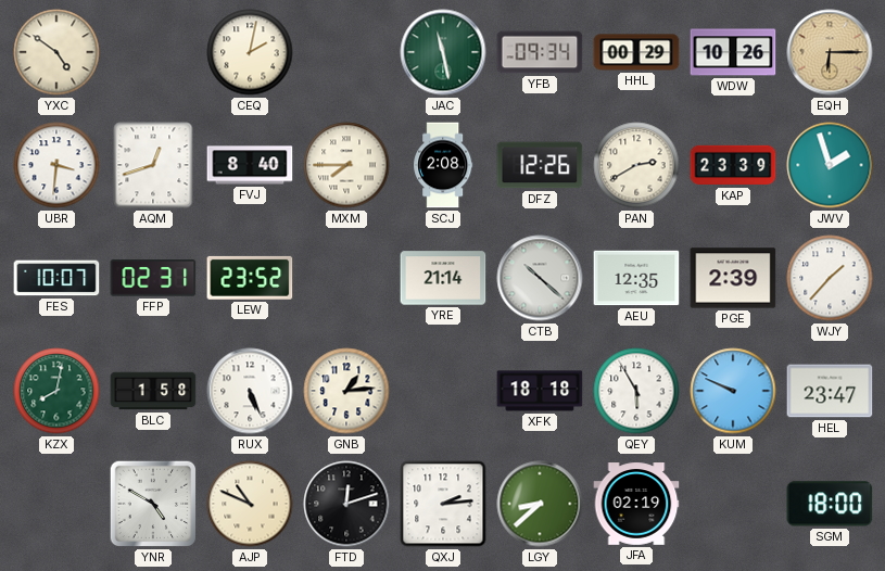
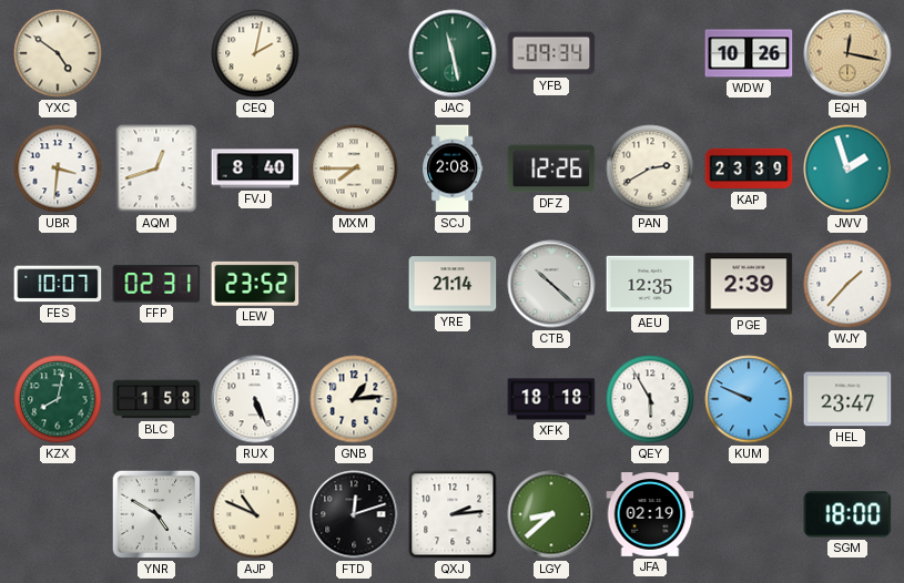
HHL: 00:29 -> none (636, 52)
EQH: 6:15 -> 12:17 (847, 53)
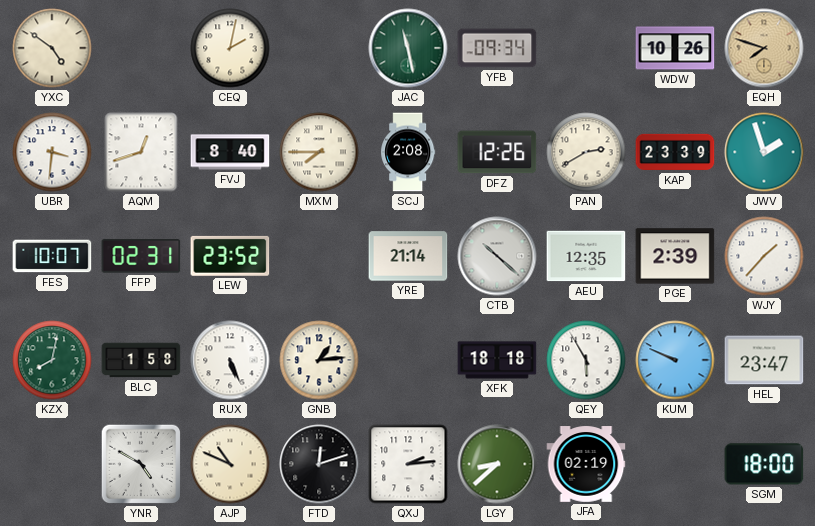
EQH: 12:17 -> 7:48 (764, 48)
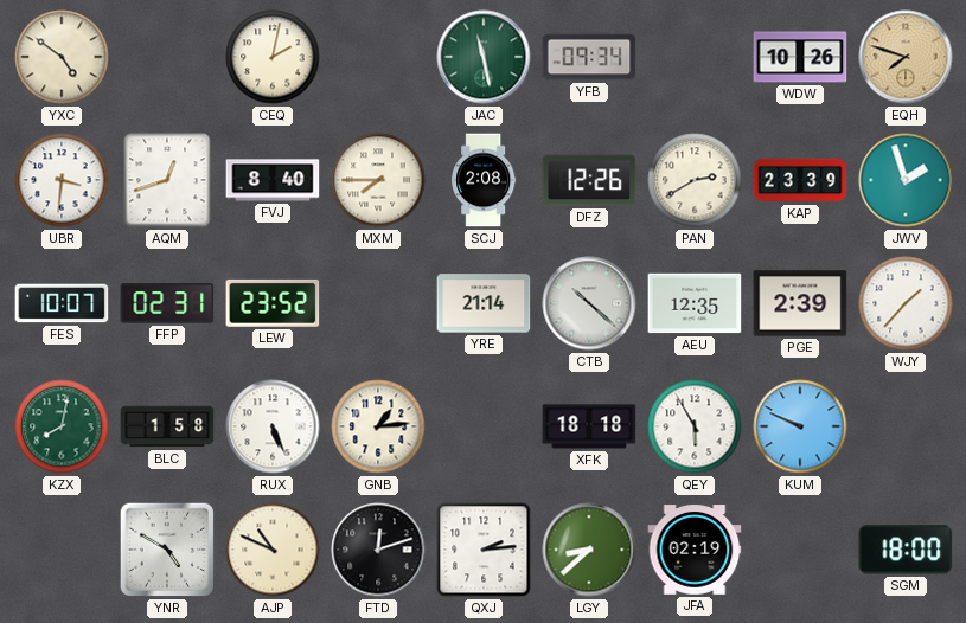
HEL: 23:47 -> none (764, 360)
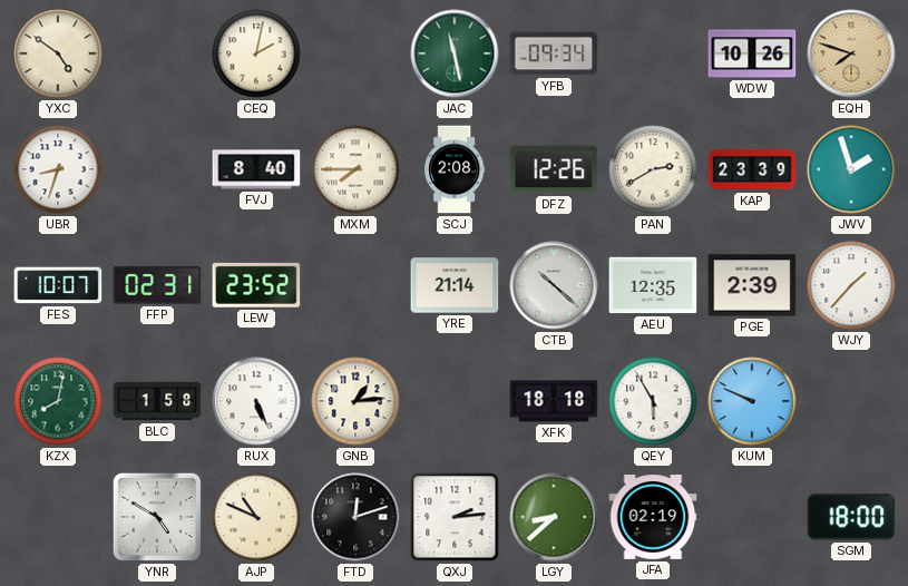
UBR: 3:31 -> 8:33 (58, 169)
AQM: 12:42 -> none (167, 180)
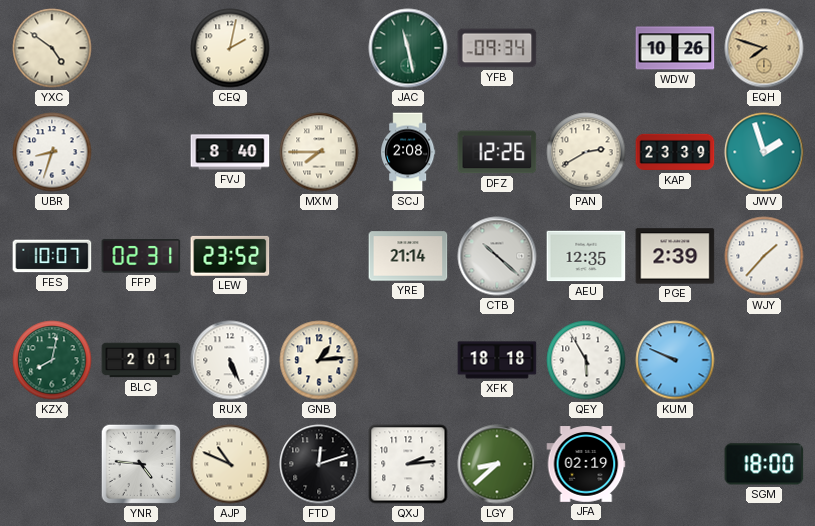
BLC: 1:58 -> 2:01 (141, 360)
YNR: 4:50 -> 4:46 (141, 464)
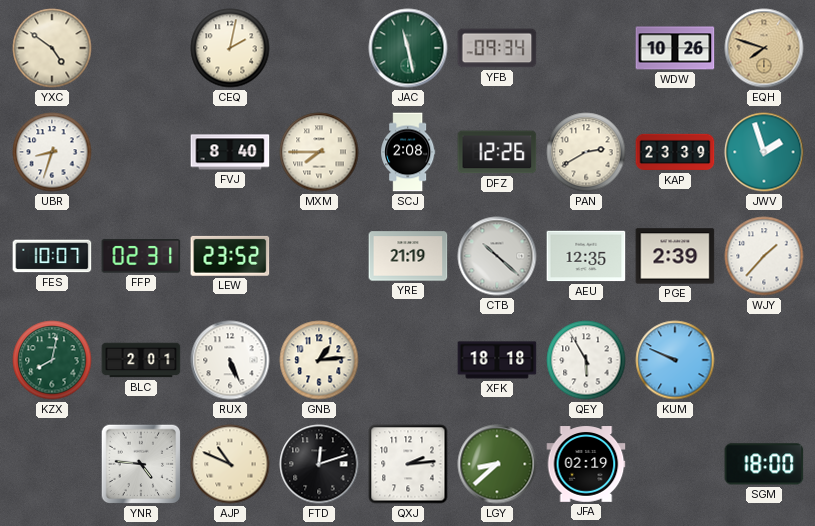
YRE: 21:14 -> 21:19 (408, 256)
